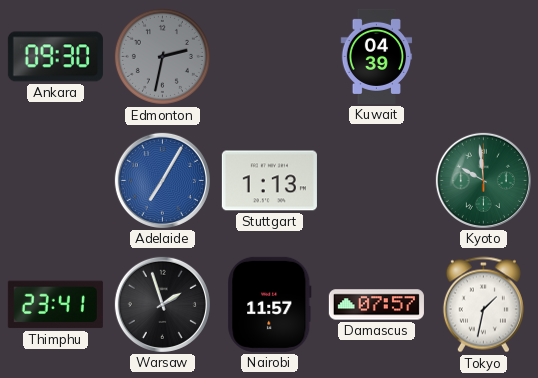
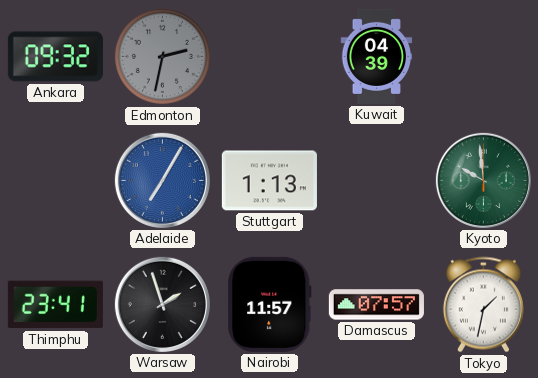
Ankara: 09:30 -> 09:32 (55, 57)
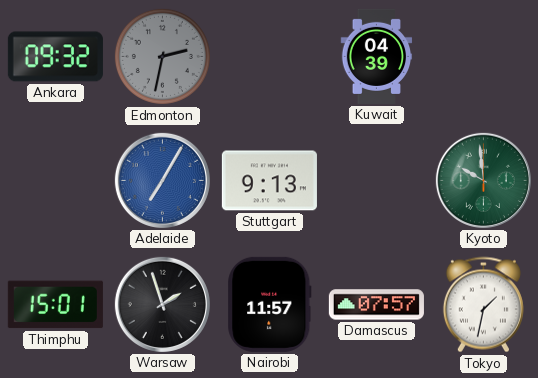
Stuttgart: 1:13 -> 9:13 (269, 181)
Thimphu: 23:41 -> 15:01 (55, 305)
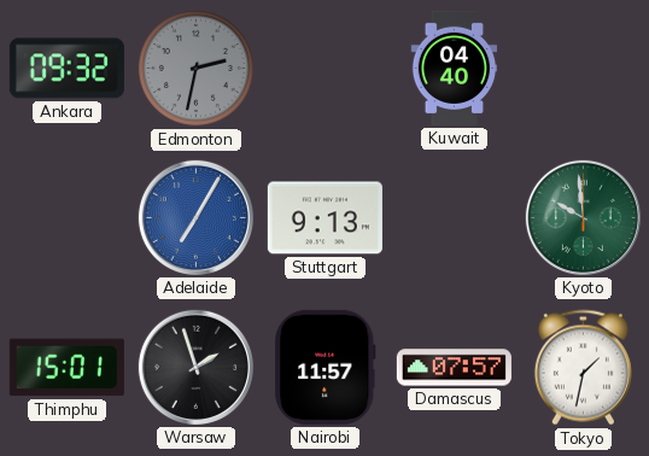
Kuwait: 04:39 -> 04:40 (455, 68)
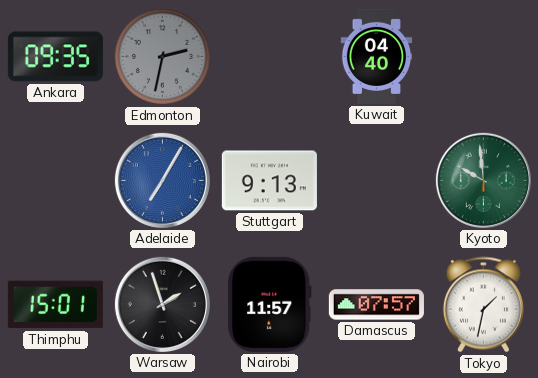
Ankara: 09:32 -> 09:35 (55, 57)
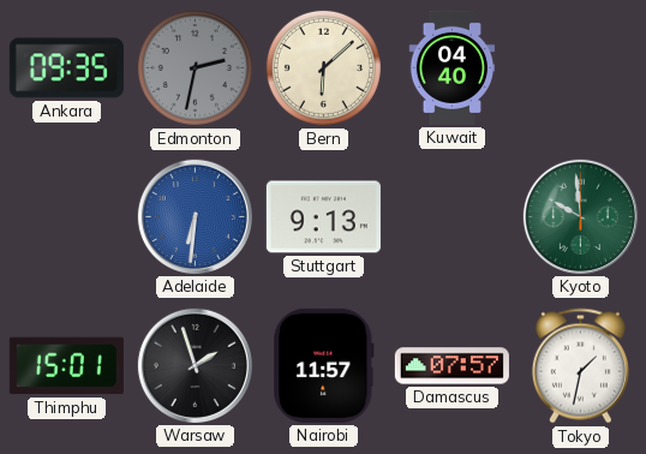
Bern: none -> 6:08 (323, 67)
Adelaide: 7:05 -> 6:31 (195, 216)
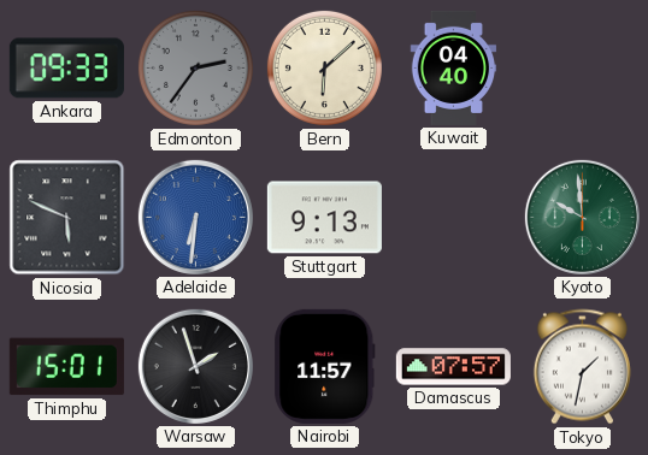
Ankara: 09:35 -> 09:33 (66, 69)
Edmonton: 2:32 -> 2:36 (195, 67)
Nicosia: none -> 5:49 (67, 218)
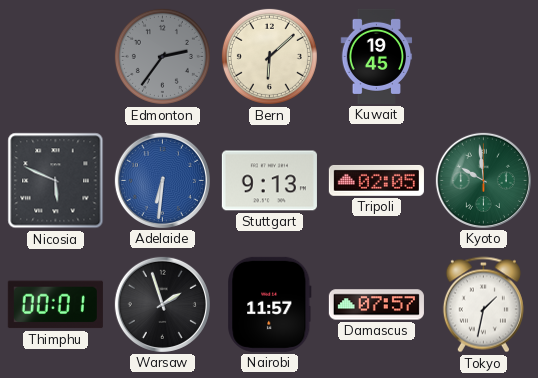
Ankara: 09:33 -> none (66, 69)
Kuwait: 04:40 -> 19:45 (377, 56)
Tripoli: none -> 02:05 (376, 180)
Thimphu: 15:01 -> 00:01 (55, 305)
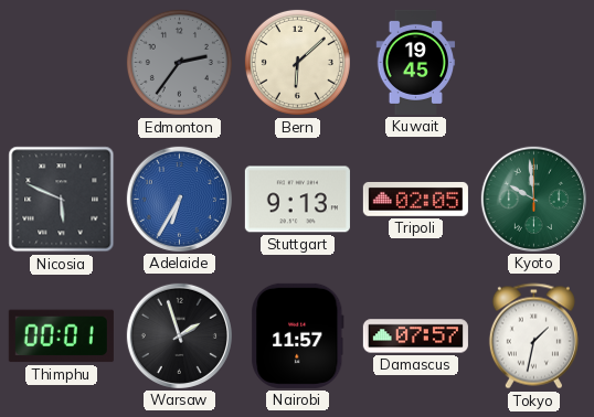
Adelaide: 6:31 -> 6:35 (179, 199)
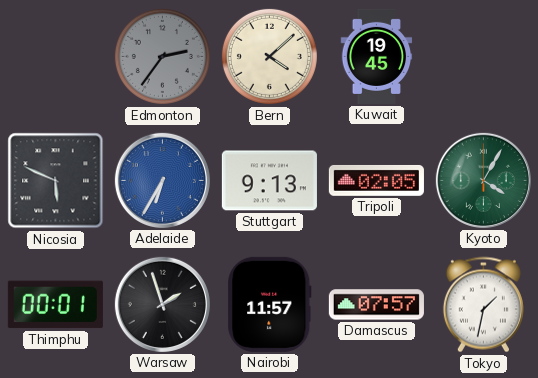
Bern: 6:08 -> 4:08 (269, 56)
Kyoto: 9:59 -> 4:05 (483, 180)
